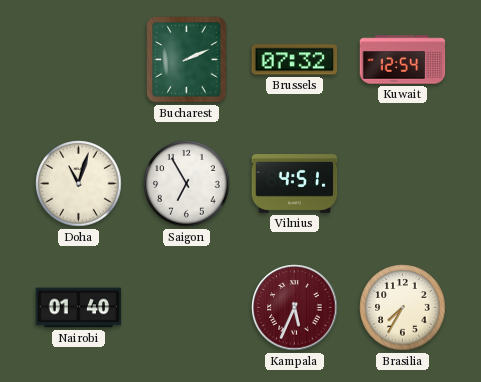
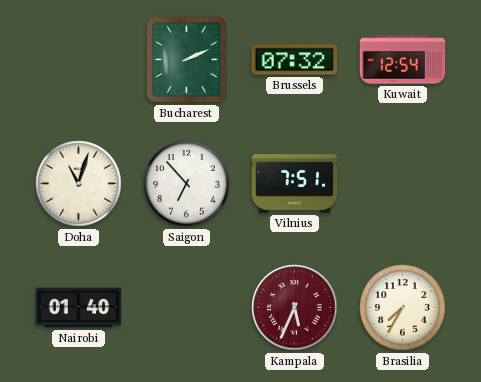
Saigon: 6:55 -> 6:53 (187, 184)
Vilnius: 4:51 -> 7:51 (295, 184)
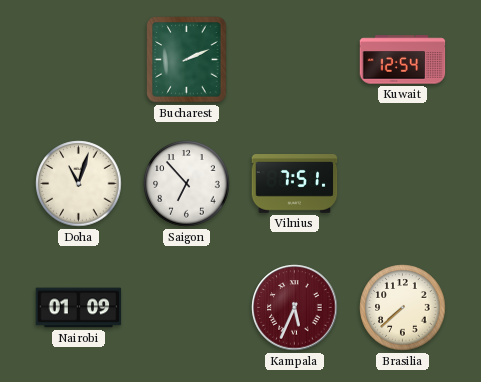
Brussels: 07:32 -> none (295, 60)
Nairobi: 01:40 -> 01:09 (79, 308)
Brasilia: 7:35 -> 7:38 (403, 308)
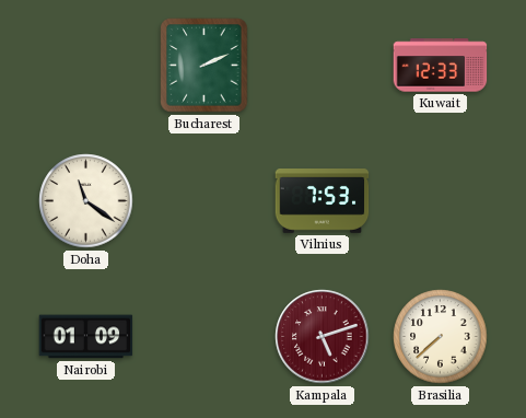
Kuwait: 12:54 -> 12:33 (441, 66)
Doha: 11:03 -> 11:21 (86, 201)
Saigon: 6:53 -> none (187, 184)
Vilnius: 7:51 -> 7:53 (323, 201)
Kampala: 5:34 -> 5:12 (323, 337)
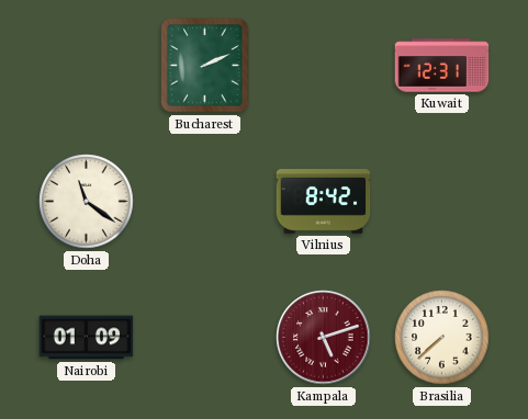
Kuwait: 12:33 -> 12:31 (442, 66)
Vilnius: 7:53 -> 8:42 (324, 202)
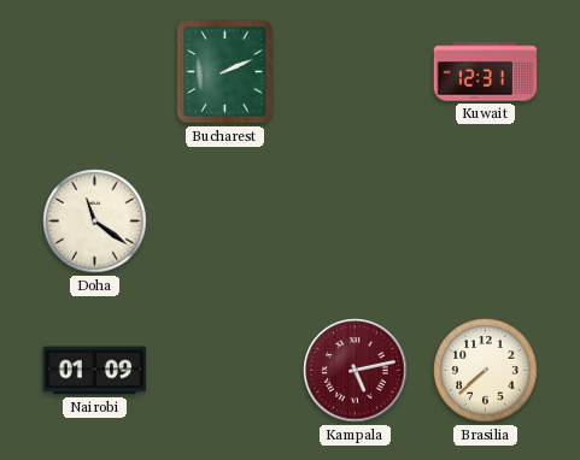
Vilnius: 8:42 -> none (324, 202)
Kampala: 5:12 -> 5:13 (356, 371)
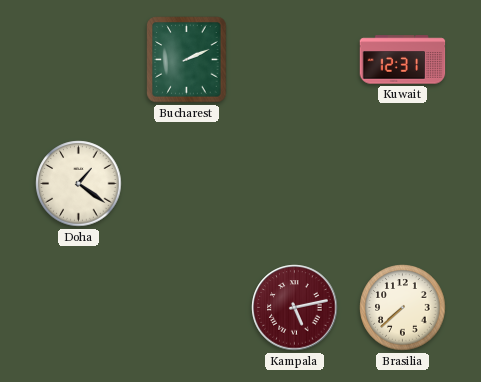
Doha: 11:21 -> 1:21 (79, 184)
Nairobi: 01:09 -> none (95, 371)
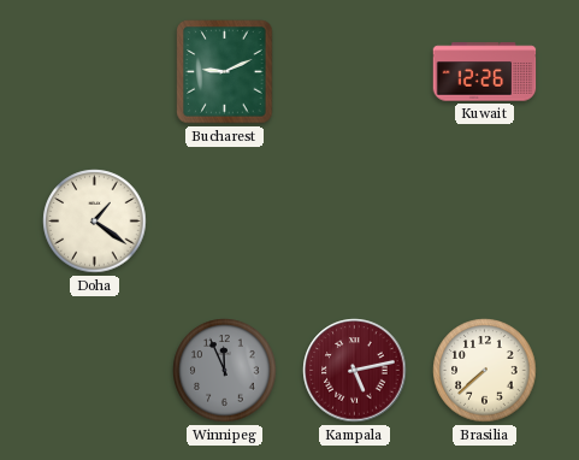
Bucharest: 2:11 -> 9:11 (225, 72)
Kuwait: 12:31 -> 12:26 (485, 72)
Winnipeg: none -> 11:56 (225, 371)
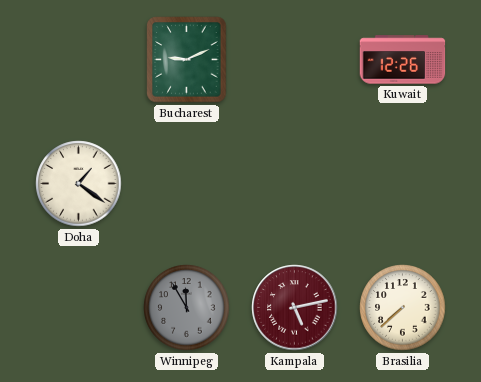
Winnipeg: 11:56 -> 11:55 (187, 308)
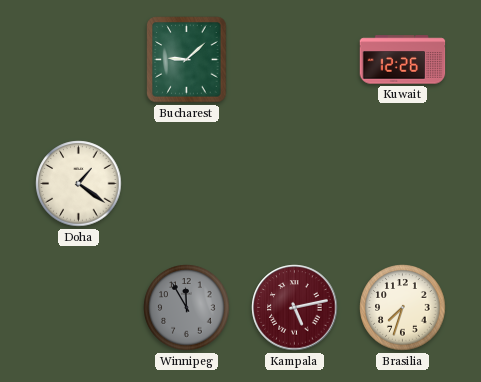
Bucharest: 9:11 -> 9:08 (187, 60)
Brasilia: 7:38 -> 7:33 (403, 308)
